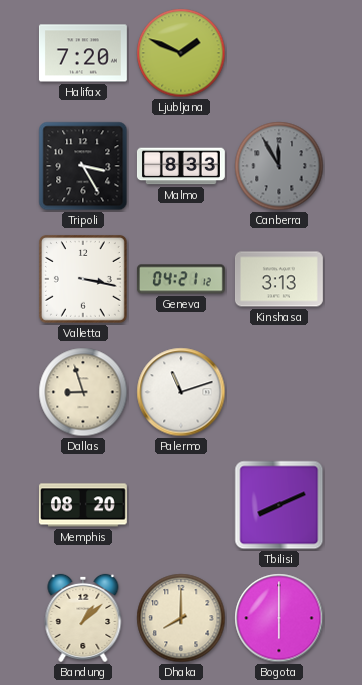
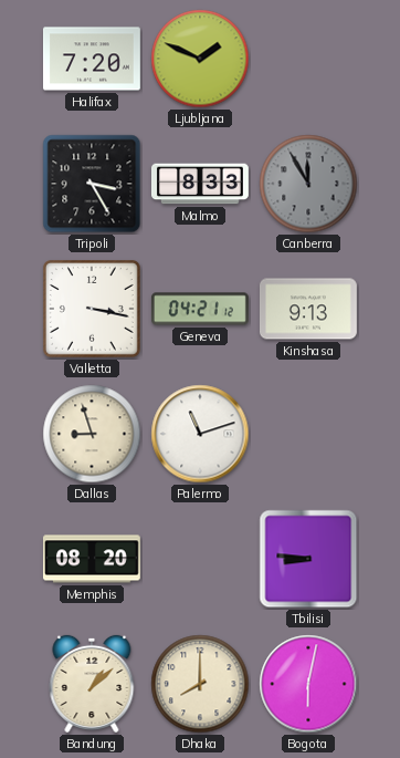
Kinshasa: 3:13 -> 9:13 (308, 309)
Tbilisi: 8:11 -> 8:46 (308, 559)
Bogota: 6:00 -> 6:02 (308, 684)
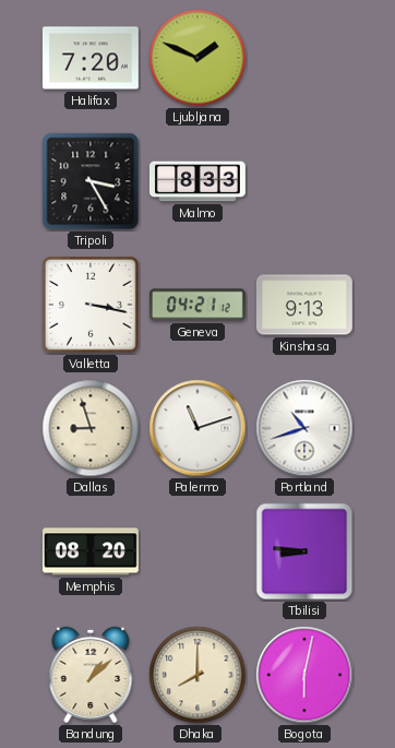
Canberra: 11:55 -> none (308, 184)
Portland: none -> 10:42 (304, 428)
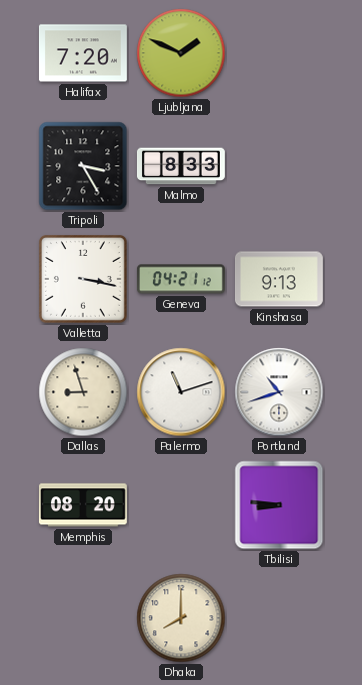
Bandung: 1:08 -> none (91, 675)
Bogota: 6:02 -> none (304, 675)
